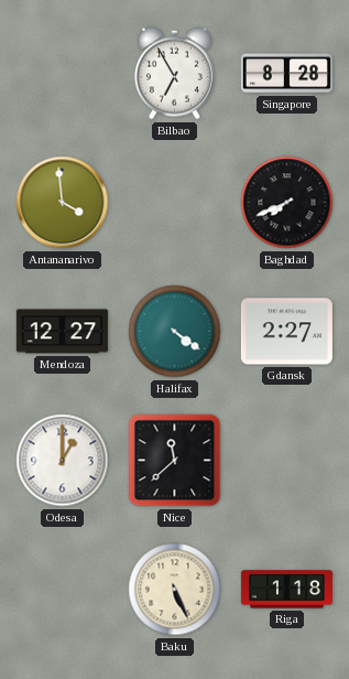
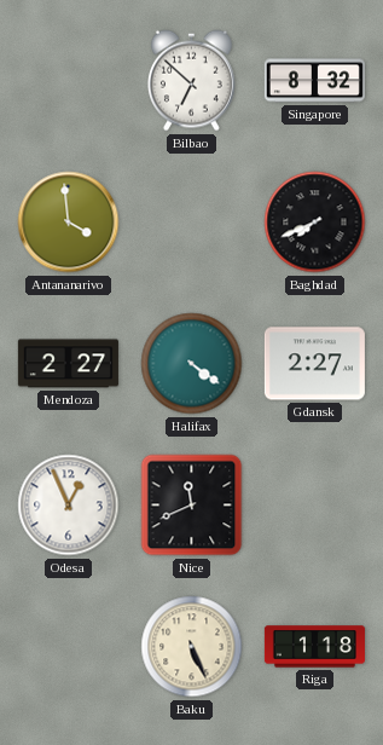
Bilbao: 6:55 -> 6:52 (191, 81)
Singapore: 8:28 -> 8:32 (314, 81)
Mendoza: 12:27 -> 2:27 (68, 364)
Odesa: 1:00 -> 12:56 (69, 506)
Nice: 11:38 -> 11:41 (192, 506)
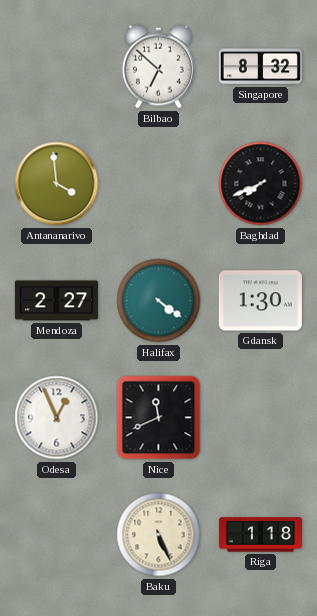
Gdansk: 2:27 -> 1:30 (260, 301)
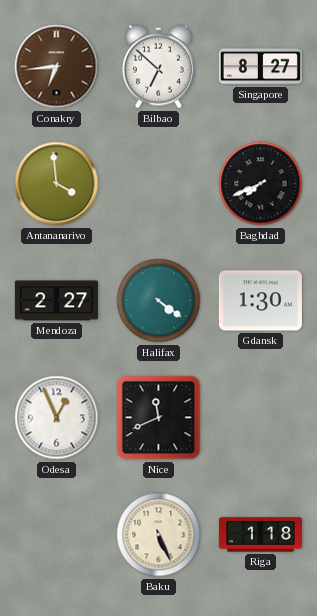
Conakry: none -> 6:44 (57, 67)
Singapore: 8:32 -> 8:27 (260, 67)
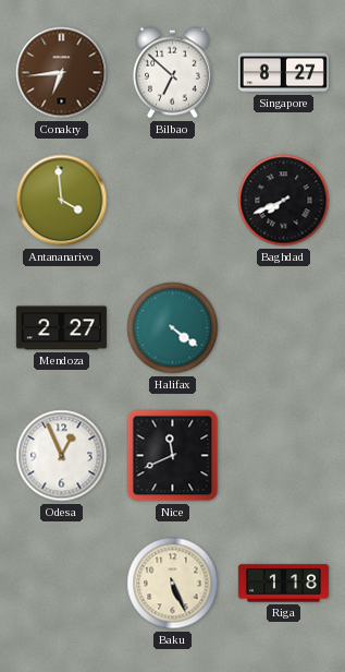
Gdansk: 1:30 -> none (260, 301)
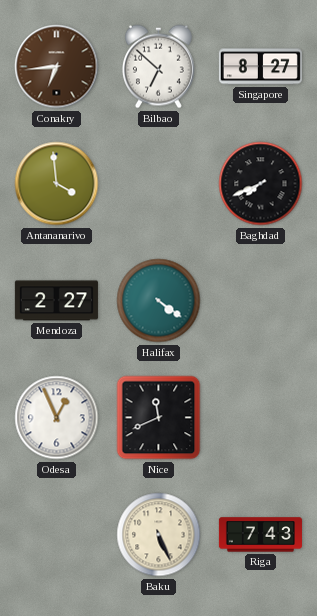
Riga: 1:18 -> 7:43 (260, 535)
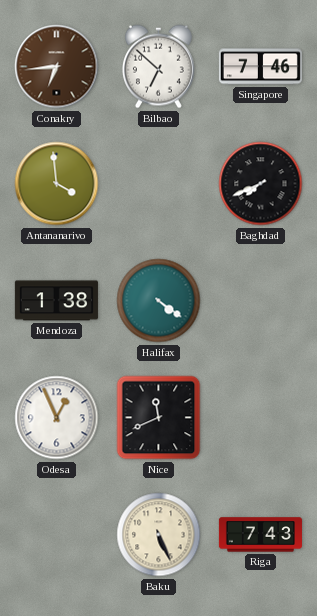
Singapore: 8:27 -> 7:46 (260, 67)
Mendoza: 2:27 -> 1:38 (56, 301)
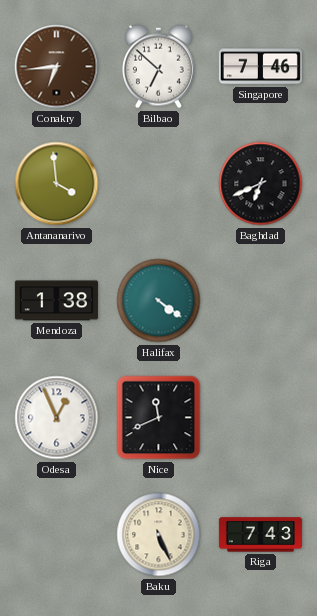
Baghdad: 7:41 -> 6:41 (261, 184)
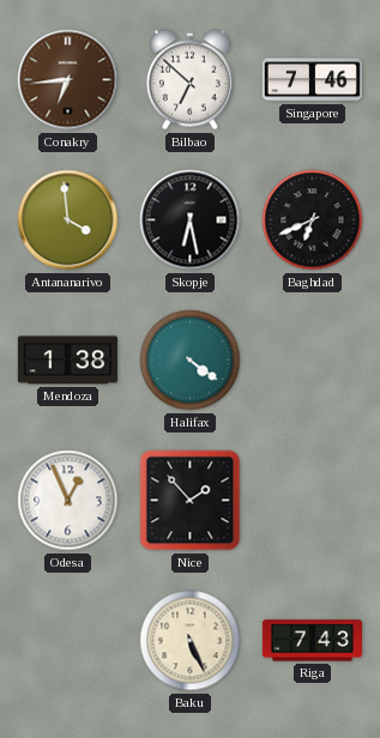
Skopje: none -> 6:28 (191, 220)
Nice: 11:41 -> 1:53 (191, 501)
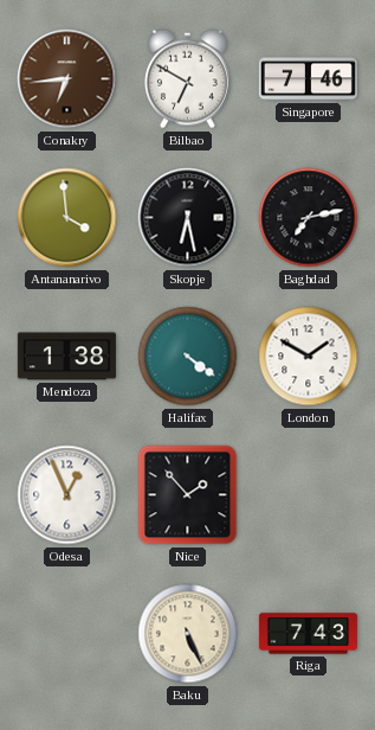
Bilbao: 6:52 -> 6:50 (187, 79)
Baghdad: 6:41 -> 7:13 (309, 218)
London: none -> 1:50 (309, 357)
